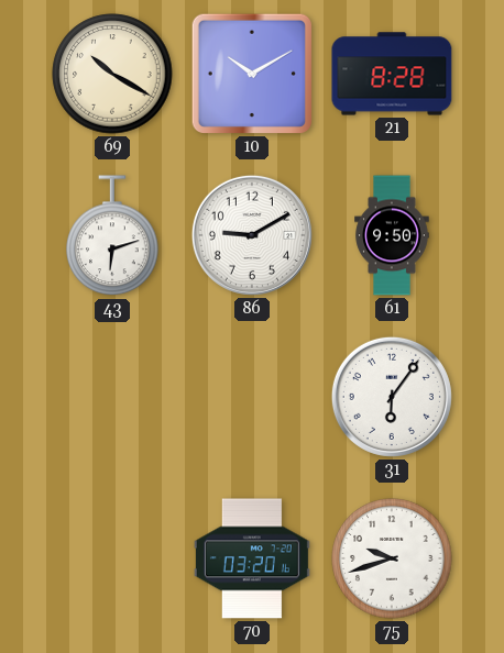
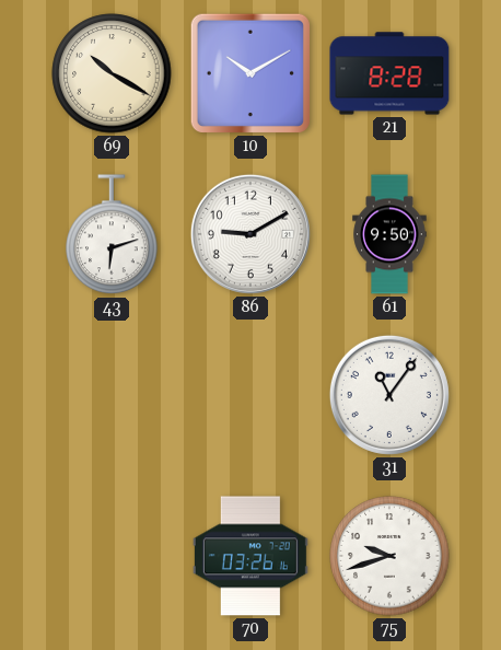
31: 6:06 -> 11:06 (389, 395)
70: 03:20 -> 03:26 (250, 556)
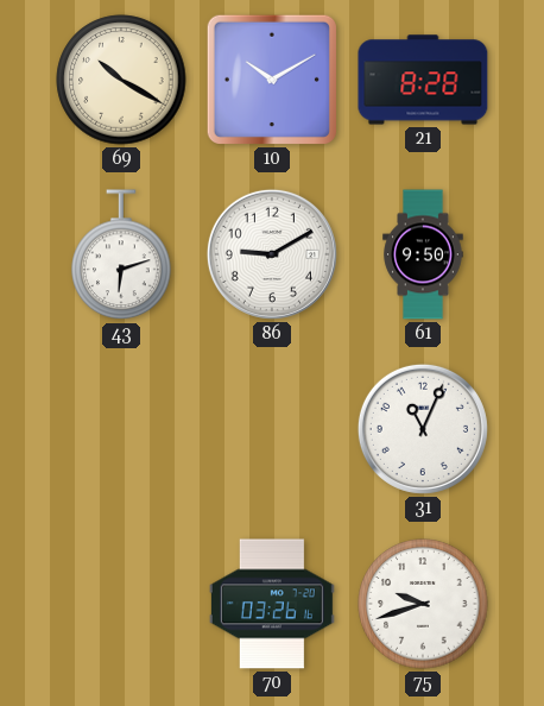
31: 11:06 -> 11:04 (423, 429)
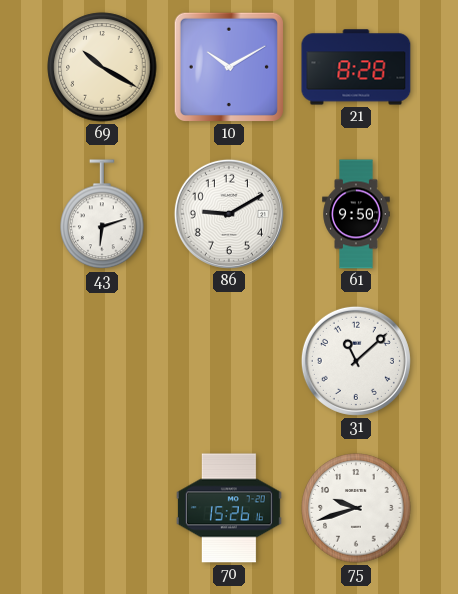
31: 11:04 -> 11:08 (356, 361)
70: 03:26 -> 15:26 (229, 508)
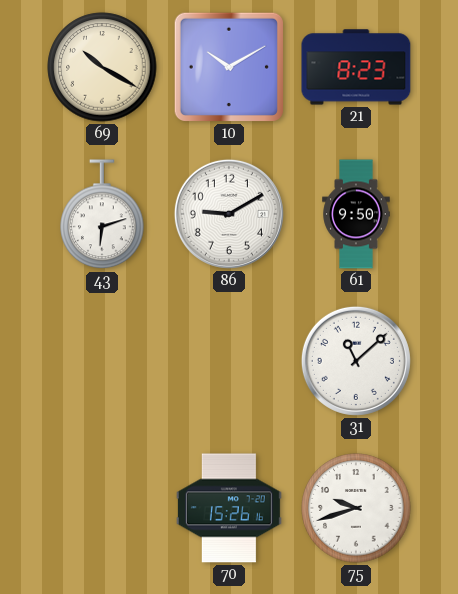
21: 8:28 -> 8:23 (356, 67)
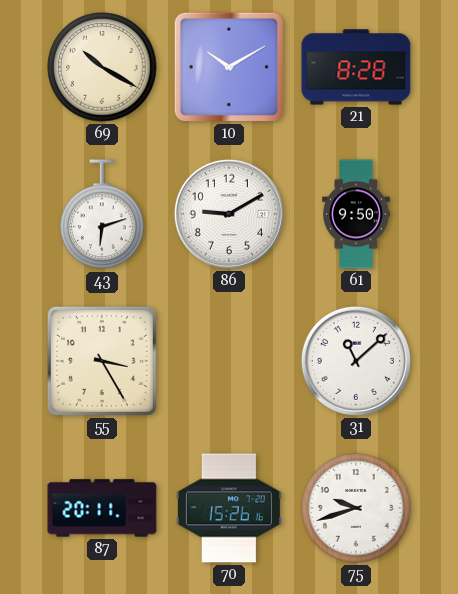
21: 8:23 -> 8:28 (356, 67)
55: none -> 3:25 (102, 361)
87: none -> 20:11 (102, 508)
